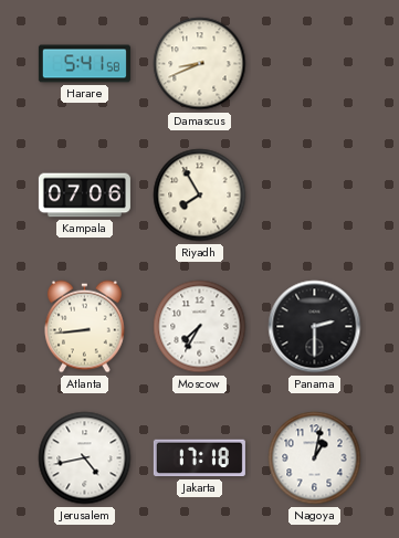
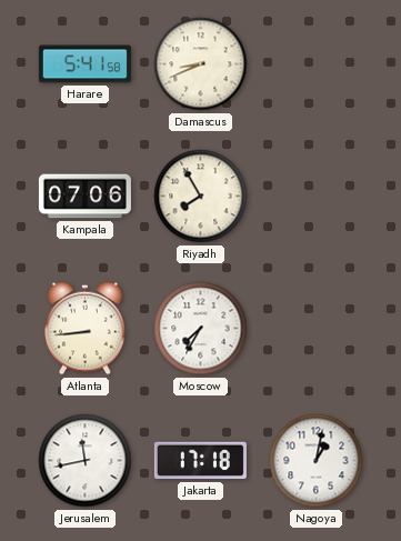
Panama: 2:30 -> none (315, 327)
Jerusalem: 4:43 -> 11:43 (86, 461)
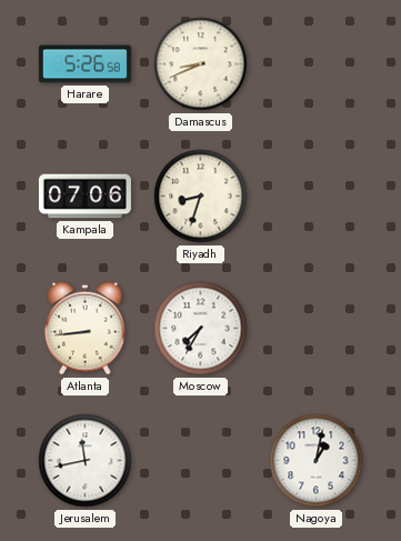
Harare: 5:41 -> 5:26 (84, 64)
Riyadh: 7:55 -> 8:33 (201, 197)
Jakarta: 17:18 -> none (200, 461)
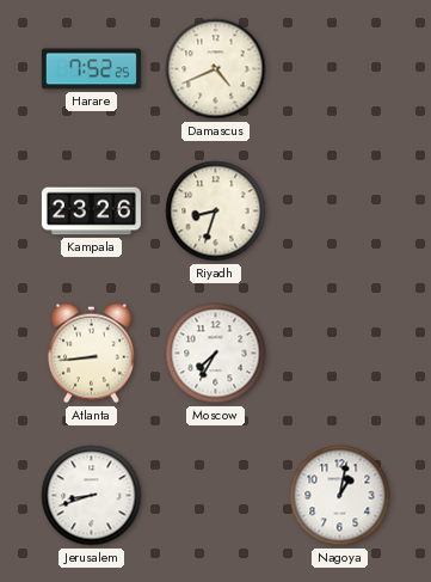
Harare: 5:26 -> 7:52 (91, 69)
Damascus: 8:41 -> 4:41 (216, 69)
Kampala: 07:06 -> 23:26 (91, 212)
Jerusalem: 11:43 -> 8:42 (92, 496)
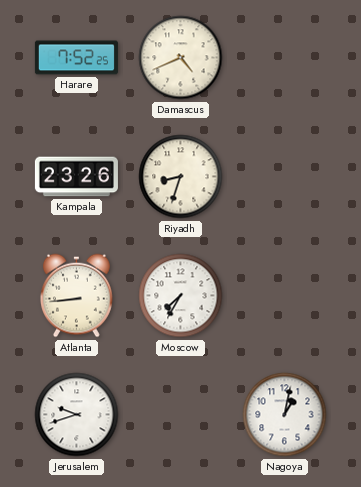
Jerusalem: 8:42 -> 9:42 (77, 415)
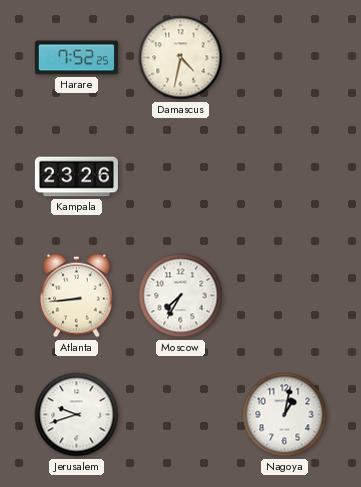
Damascus: 4:41 -> 4:32 (181, 58)
Riyadh: 8:33 -> none (181, 177)
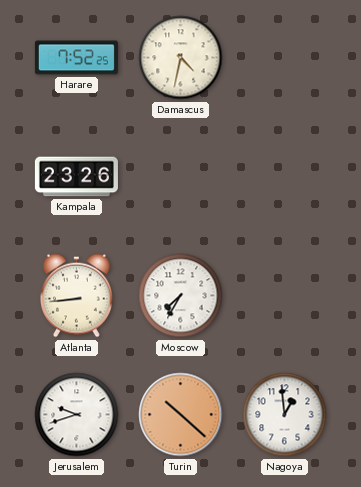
Turin: none -> 10:22 (181, 415)
Nagoya: 1:02 -> 12:59 (285, 415)
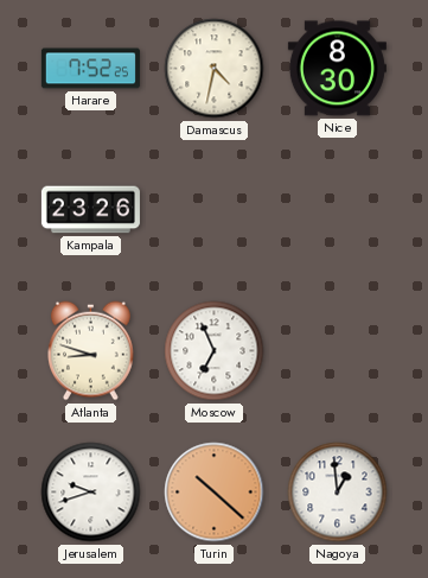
Nice: none -> 8:30 (337, 69)
Atlanta: 8:44 -> 8:48 (91, 351)
Moscow: 7:35 -> 6:56 (215, 351)
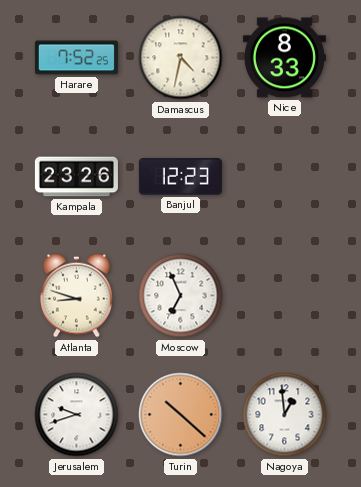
Nice: 8:30 -> 8:33 (284, 58)
Banjul: none -> 12:23 (180, 177)
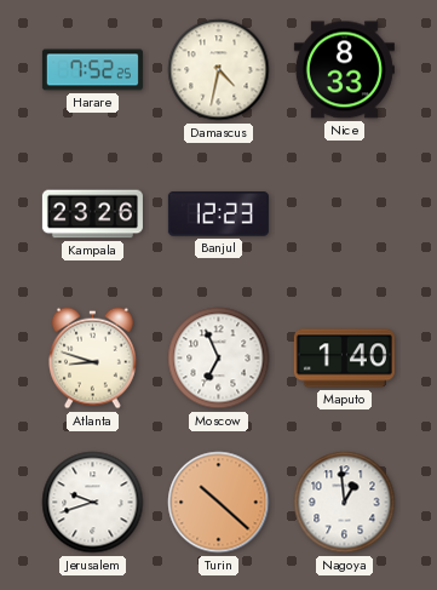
Maputo: none -> 1:40 (344, 359)
